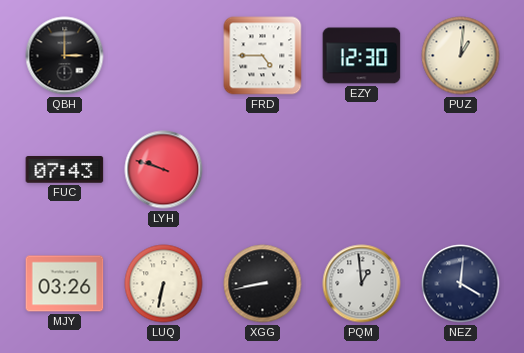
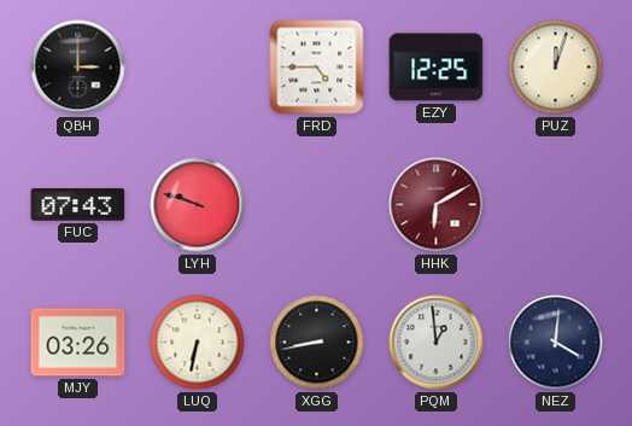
EZY: 12:30 -> 12:25 (437, 68)
PUZ: 1:01 -> 12:03 (556, 68)
HHK: none -> 6:10 (437, 205)
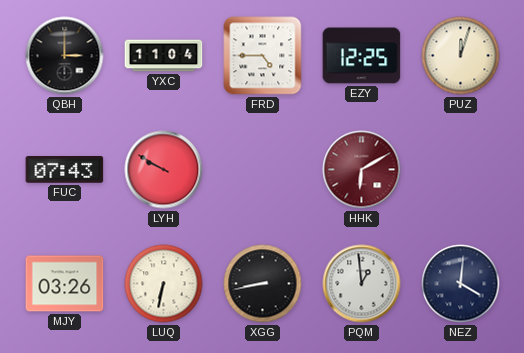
YXC: none -> 11:04 (164, 56)
LYH: 9:48 -> 9:50 (164, 170)
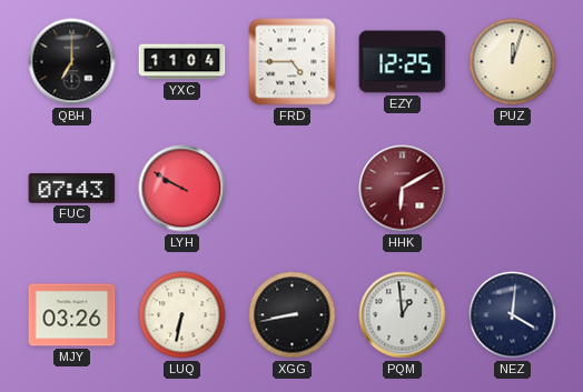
QBH: 3:00 -> 7:00 (72, 62)
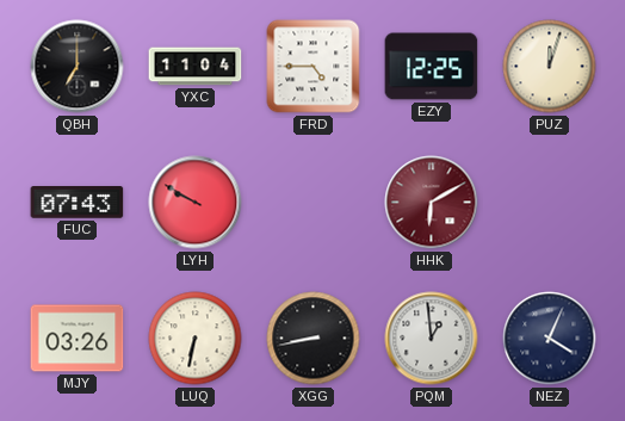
NEZ: 4:01 -> 4:04 (550, 339)
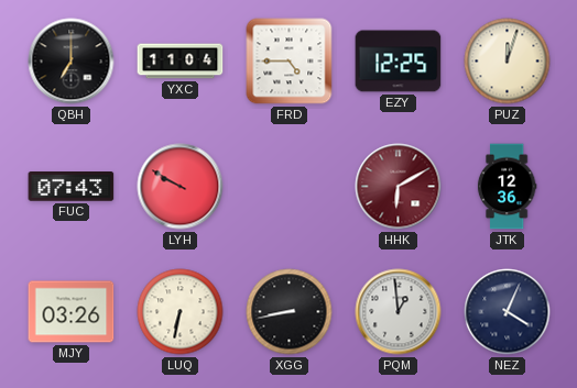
JTK: none -> 12:36 (507, 187)
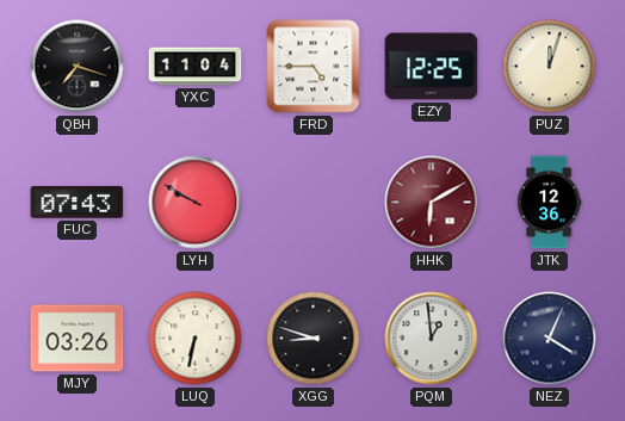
QBH: 7:00 -> 7:18 (78, 67)
XGG: 8:43 -> 8:48 (314, 339)
